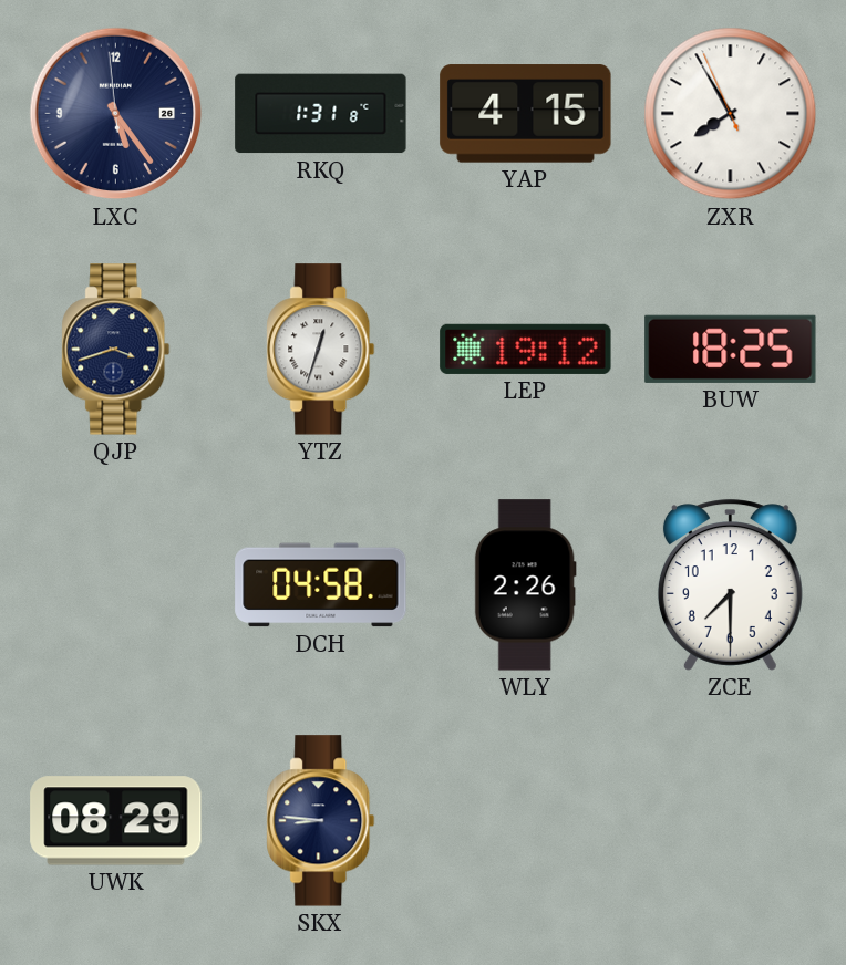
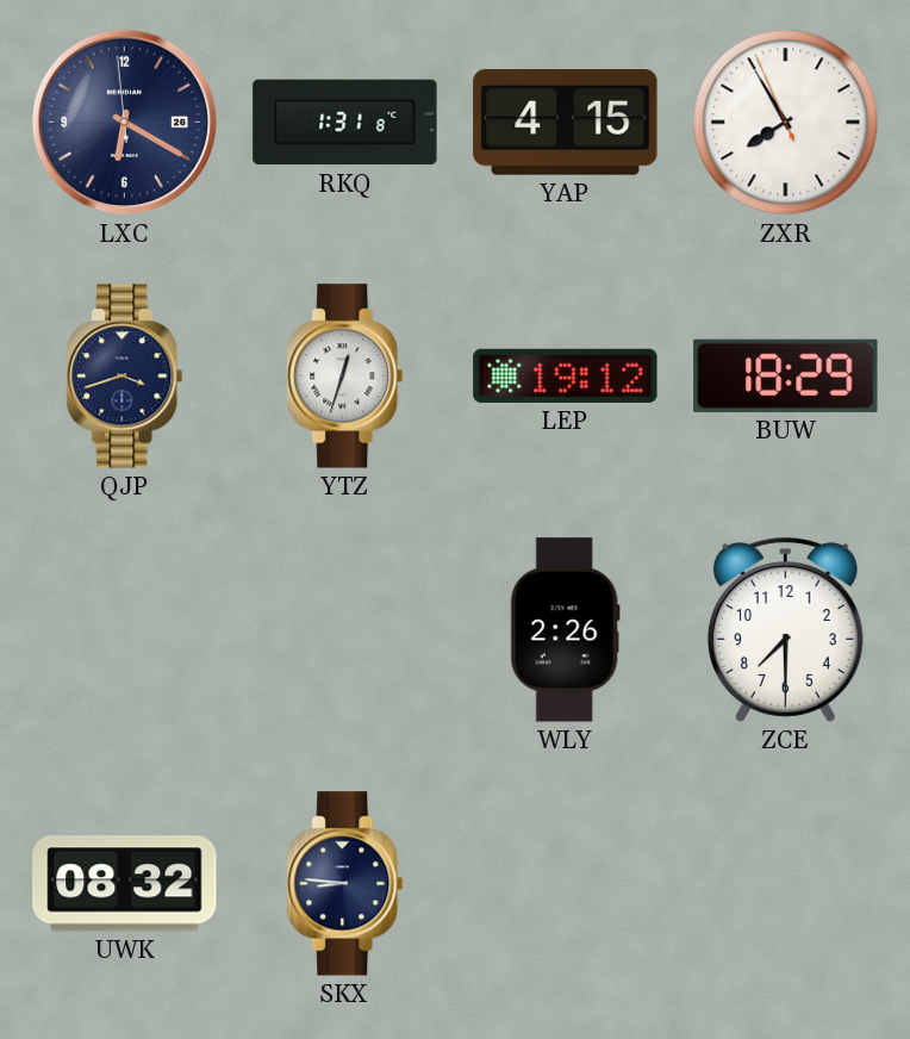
LXC: 5:23 -> 6:19 (125, 123)
BUW: 18:25 -> 18:29 (786, 375)
DCH: 04:58 -> none (321, 585)
UWK: 08:29 -> 08:32 (125, 884)
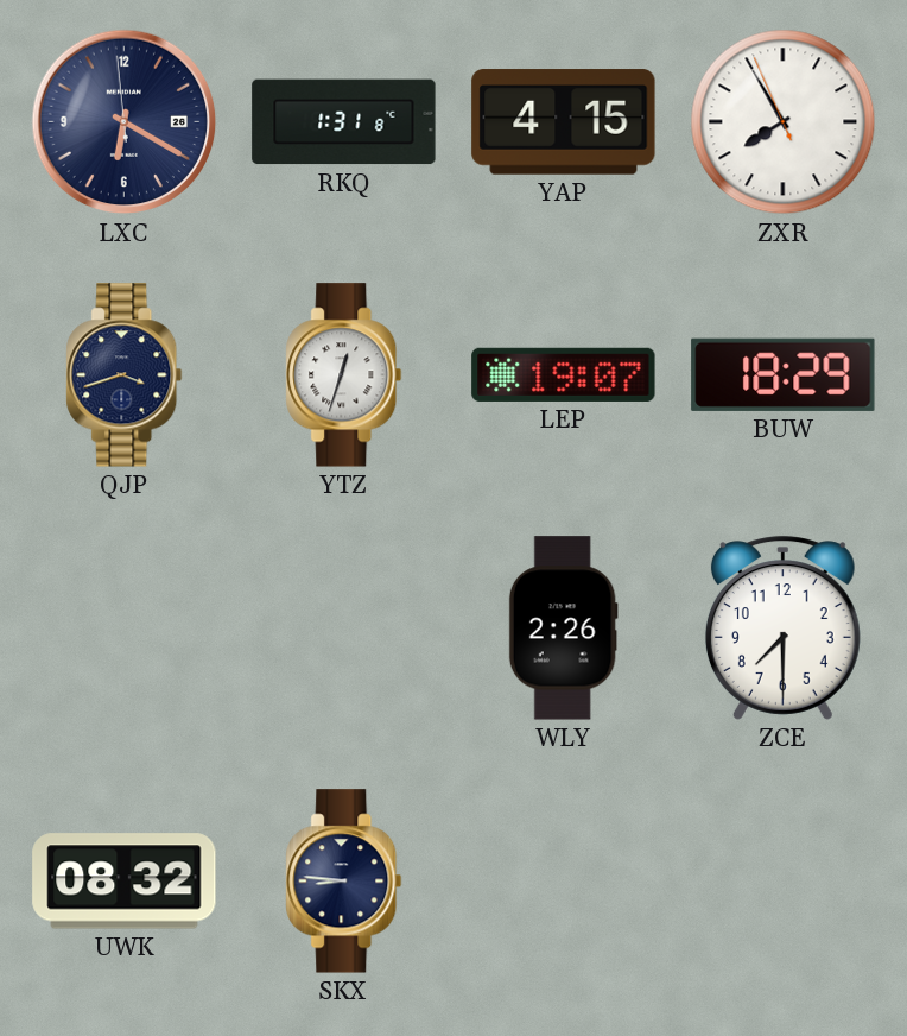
LEP: 19:12 -> 19:07 (564, 374)
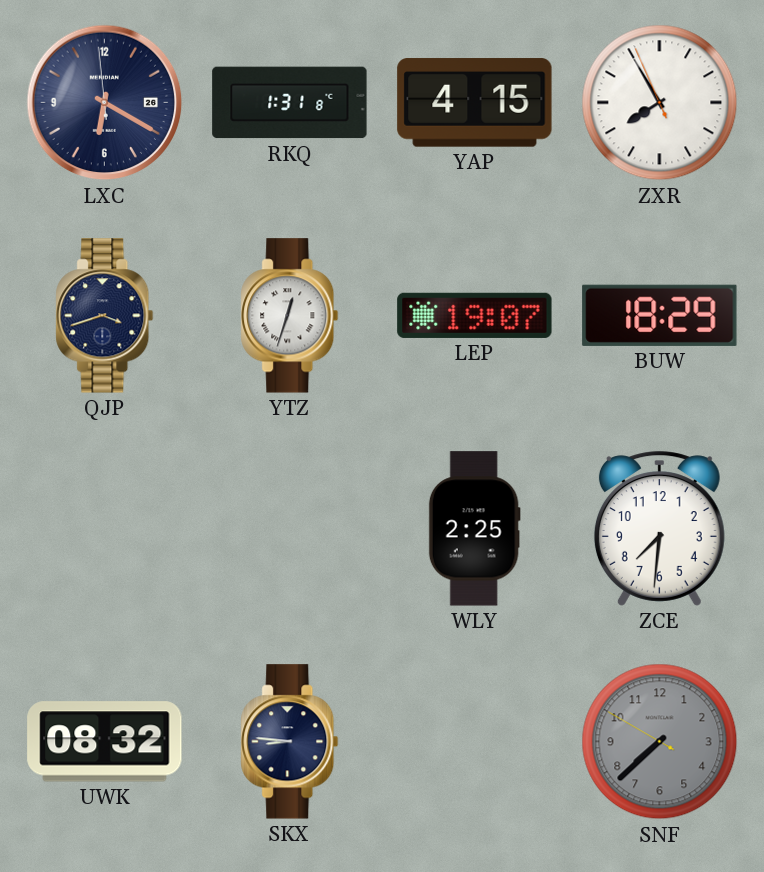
WLY: 2:26 -> 2:25 (474, 529)
ZCE: 7:30 -> 7:31 (659, 529)
SNF: none -> 7:37 (660, 742)
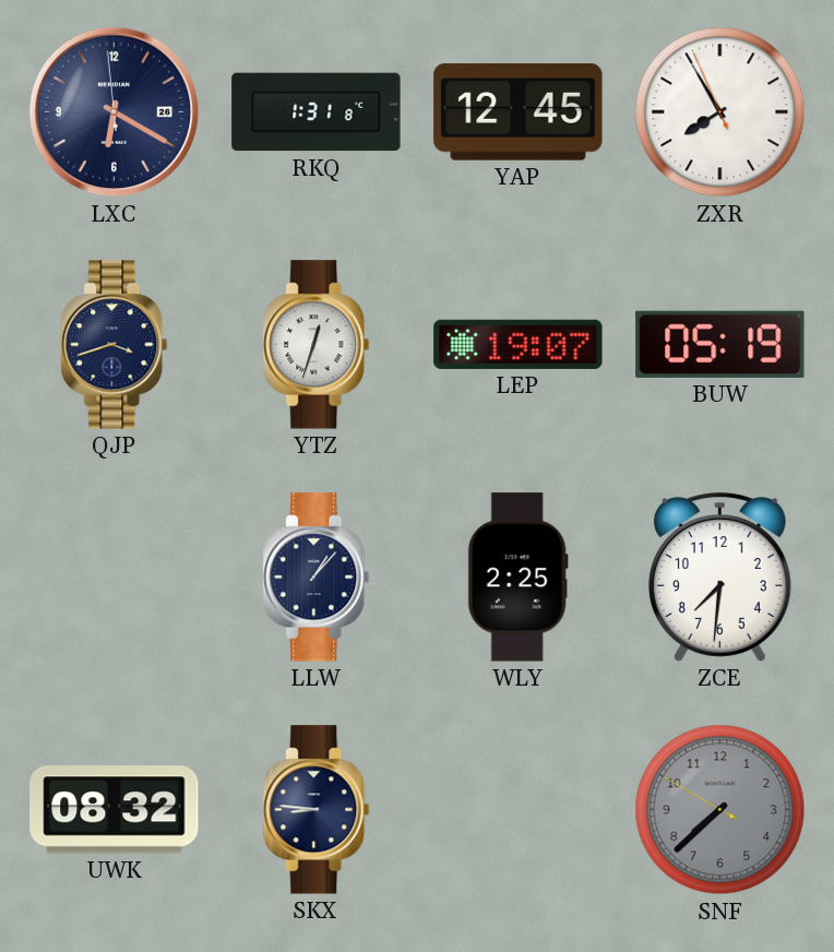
YAP: 4:15 -> 12:45 (519, 112)
BUW: 18:29 -> 05:19 (720, 344)
LLW: none -> 1:07 (317, 578)
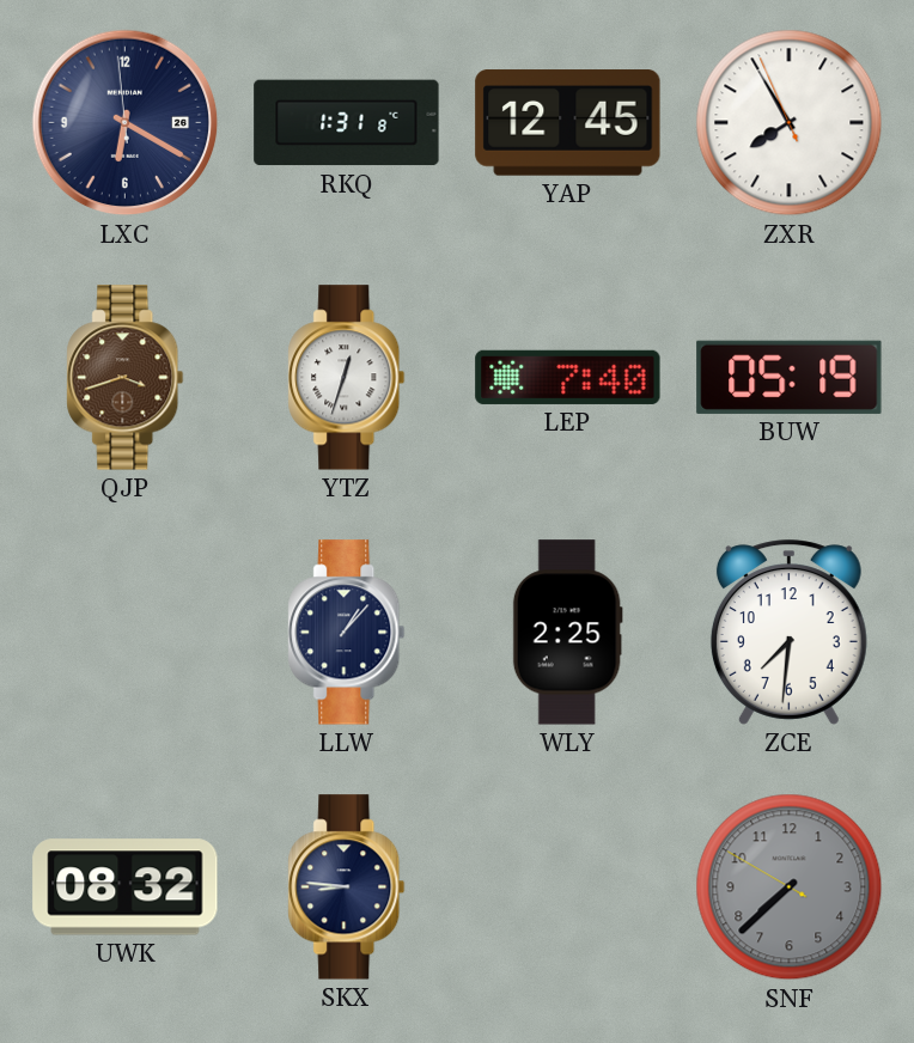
QJP dial: navy -> brown (126, 378)
LEP: 19:07 -> 7:40 (568, 377)
